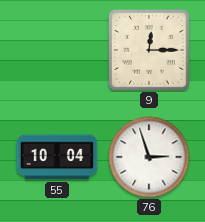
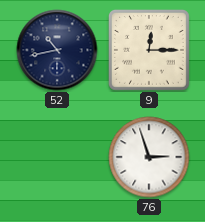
52: none -> 10:43 (57, 50)
55: 10:04 -> none (57, 157)
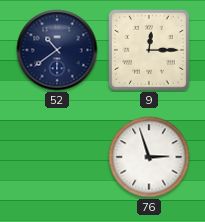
52: 10:43 -> 10:39 (57, 50)
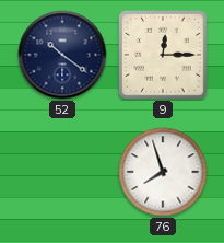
52: 10:39 -> 10:21 (62, 55)
76: 2:57 -> 7:57 (163, 172)
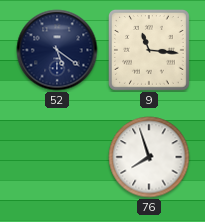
52: 10:21 -> 5:21 (57, 50)
9: 12:15 -> 11:16 (149, 50)
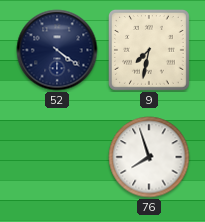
52: 5:21 -> 4:21 (57, 50)
9: 11:16 -> 7:32 (149, 50)
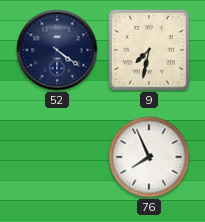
76: 7:57 -> 7:56 (149, 157)
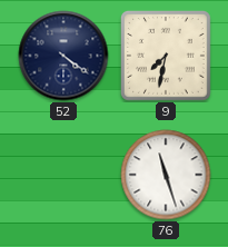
76: 7:56 -> 11:27 (166, 175)
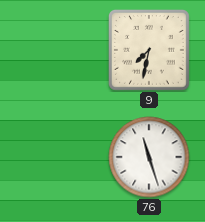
52: 4:21 -> none (63, 56)
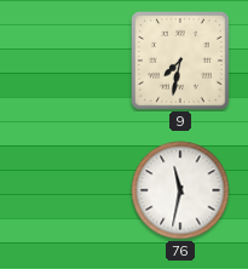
76: 11:27 -> 11:32 (180, 190)
